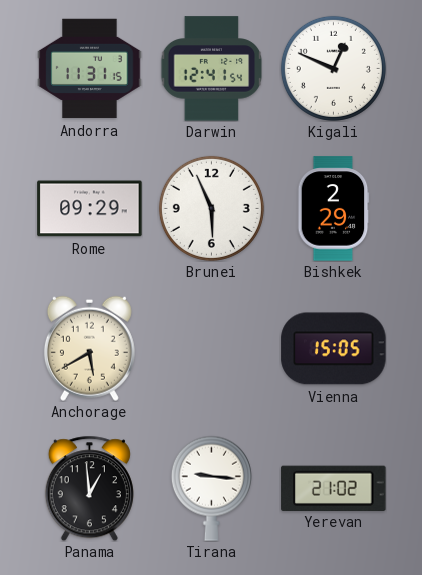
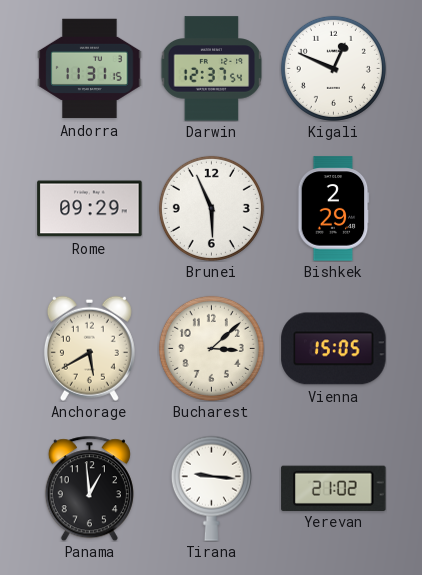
Darwin: 12:41 -> 12:37 (212, 69)
Bucharest: none -> 3:08 (211, 348)
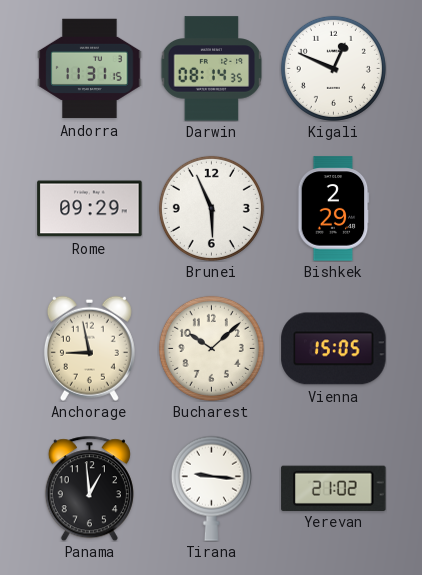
Darwin: 12:37 -> 08:14 (212, 69)
Anchorage: 5:40 -> 8:58 (89, 348)
Bucharest: 3:08 -> 10:08 (211, 348)
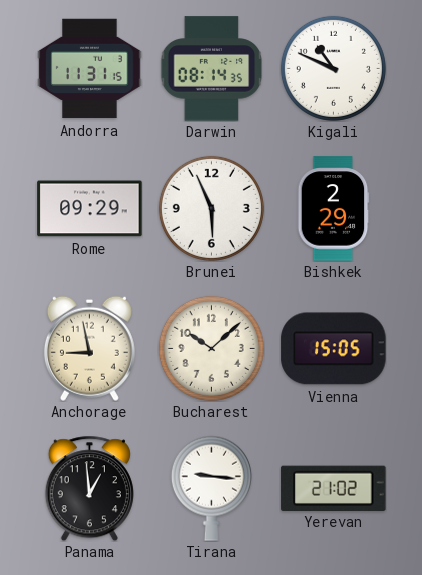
Kigali: 12:49 -> 10:49 (333, 68)
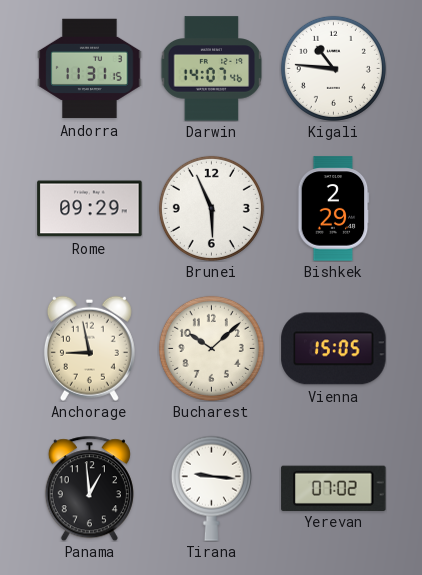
Darwin: 08:14 -> 14:07 (212, 69)
Kigali: 10:49 -> 10:46 (333, 68)
Yerevan: 21:02 -> 07:02 (334, 488)
